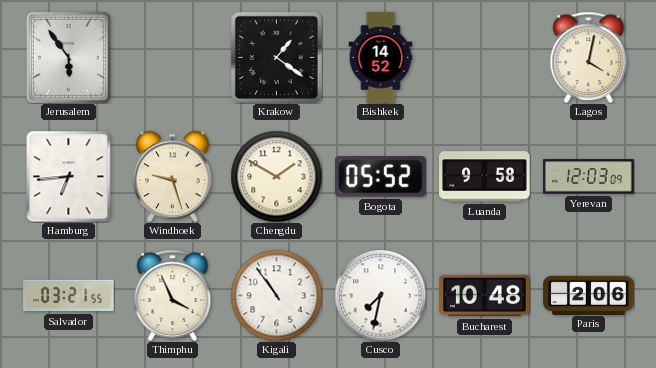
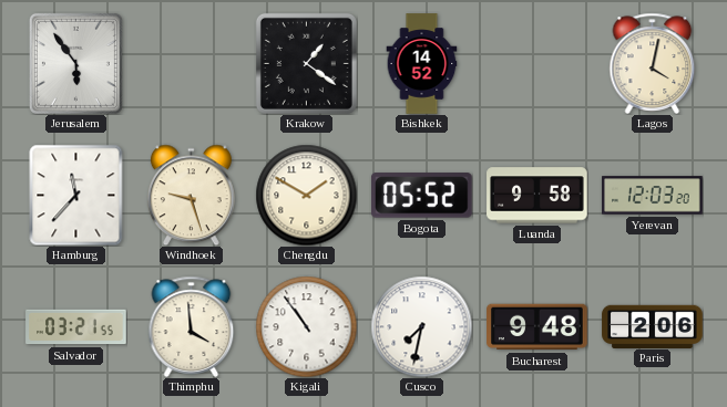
Hamburg: 6:44 -> 11:37 (76, 195)
Yerevan: 12:03:09 -> 12:03:20 (653, 196)
Thimphu: 3:56 -> 3:59 (192, 326)
Bucharest: 10:48 -> 9:48 (537, 327)
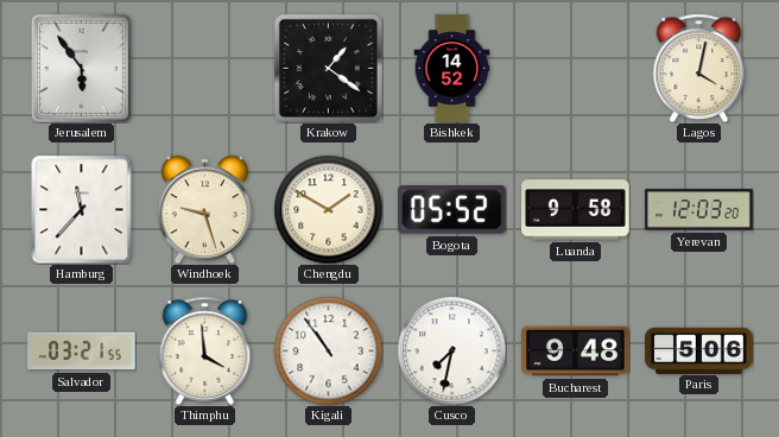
Paris: 2:06 -> 5:06 (699, 350)
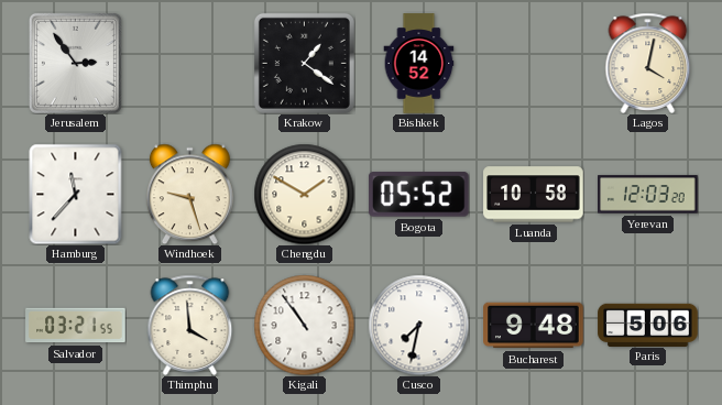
Jerusalem: 5:54 -> 2:54 (75, 63)
Luanda: 9:58 -> 10:58 (534, 195)
